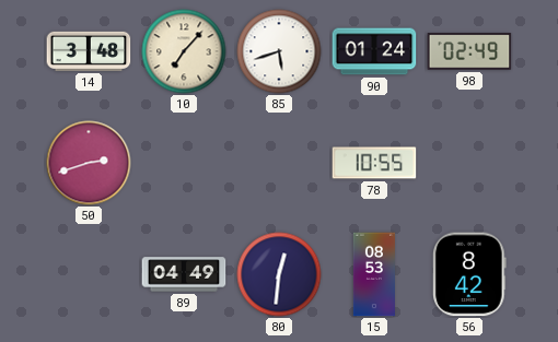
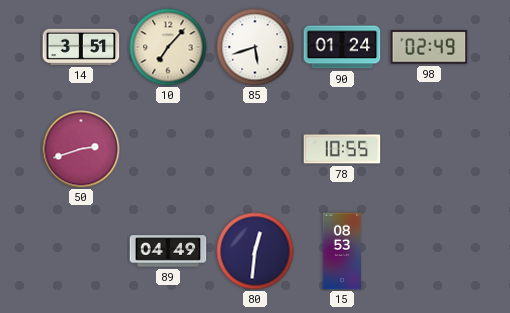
14: 3:48 -> 3:51 (81, 47)
56: 8:42 -> none (469, 274)
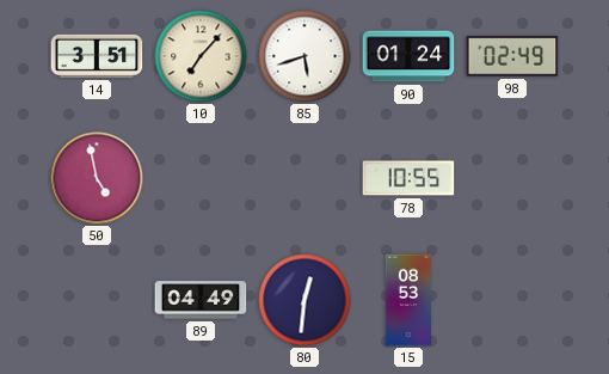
50: 2:42 -> 4:58 (97, 178)
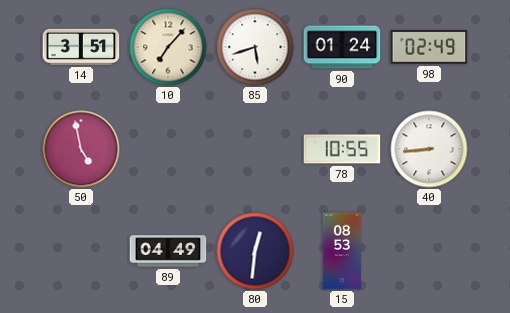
40: none -> 8:44 (429, 149)
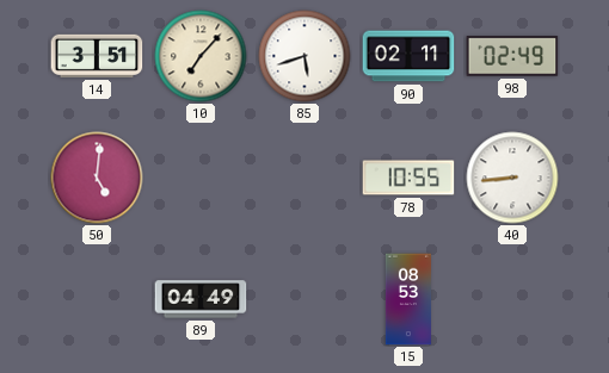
90: 01:24 -> 02:11 (408, 56)
50: 4:58 -> 5:01 (97, 178)
80: 12:31 -> none (255, 251)
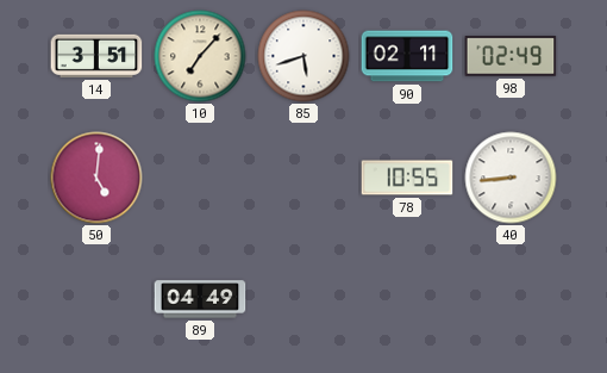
15: 08:53 -> none (407, 299)
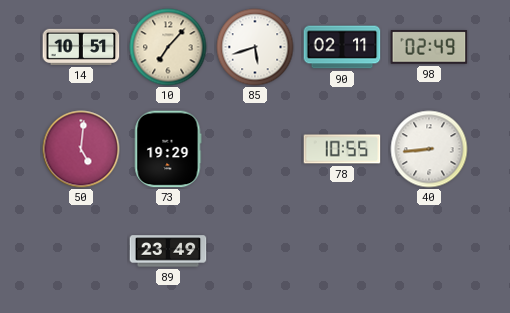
14: 3:51 -> 10:51 (81, 47)
73: none -> 19:29 (168, 149)
89: 04:49 -> 23:49 (168, 251)
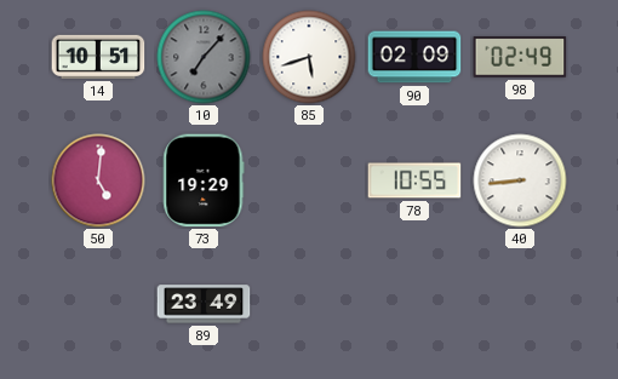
10 dial: cream -> grey (204, 57)
90: 02:11 -> 02:09 (414, 57)
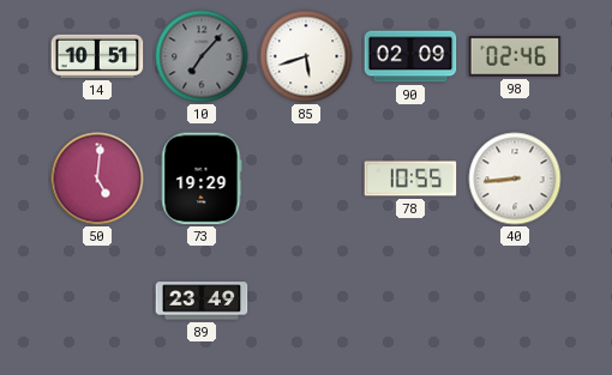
98: 02:49 -> 02:46 (515, 56)
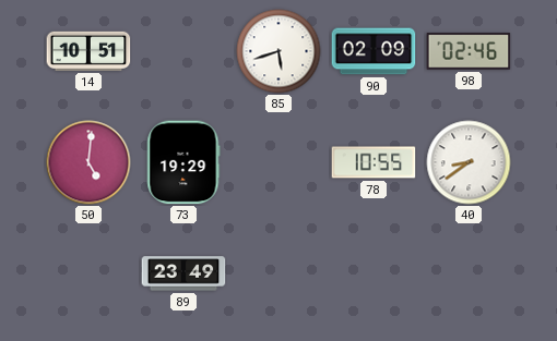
10: 7:07 -> none (202, 56)
40: 8:44 -> 8:39 (469, 162)
